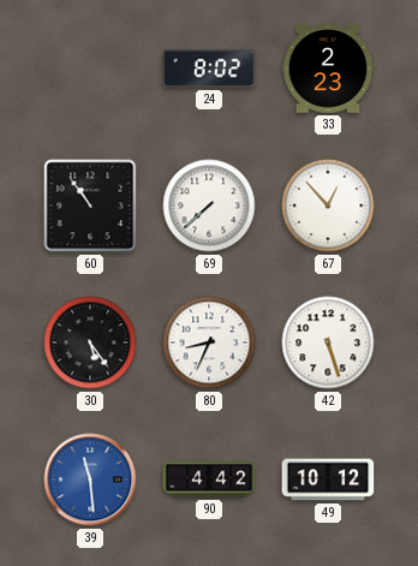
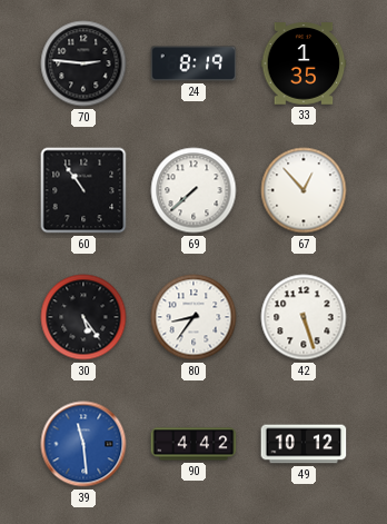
70: none -> 2:46 (83, 63)
24: 8:02 -> 8:19 (193, 63)
33: 2:23 -> 1:35 (304, 63)
80: 8:34 -> 8:36 (193, 317)
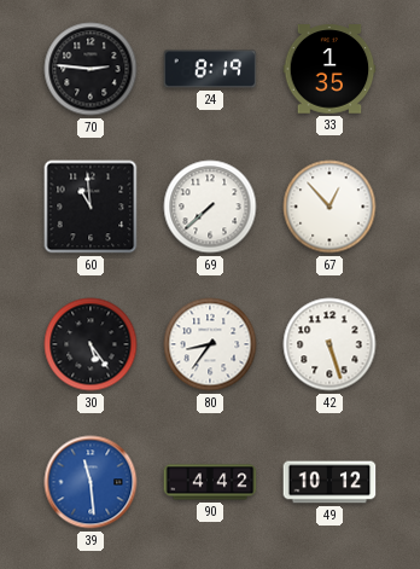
60: 10:54 -> 10:59 (91, 207)
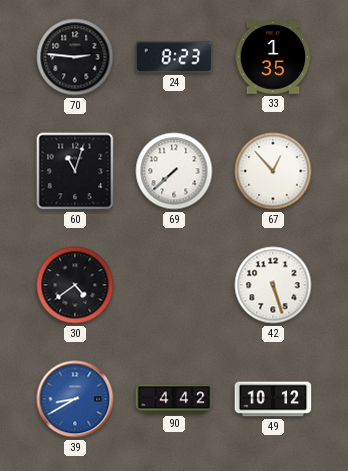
24: 8:19 -> 8:23 (174, 57)
60: 10:59 -> 11:03 (75, 171)
30: 5:24 -> 4:39 (75, 285)
80: 8:36 -> none (210, 344)
39: 11:29 -> 8:40 (75, 399)
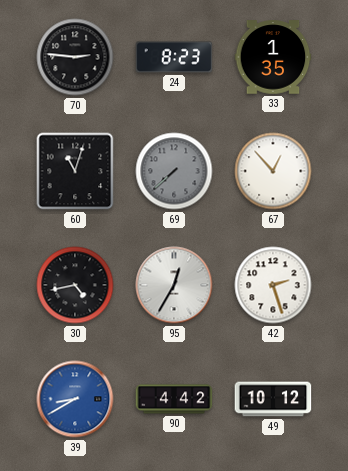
69 dial: white -> grey (174, 171)
30: 4:39 -> 4:43 (75, 285)
95: none -> 12:35 (174, 285)
42: 5:27 -> 2:27 (273, 285)
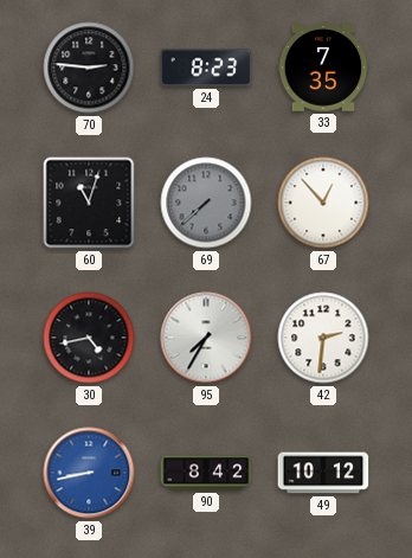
33: 1:35 -> 7:35 (323, 68)
95: 12:35 -> 7:35 (206, 338)
42: 2:27 -> 2:31 (323, 338)
39: 8:40 -> 8:43 (89, 473)
90: 4:42 -> 8:42 (206, 473)
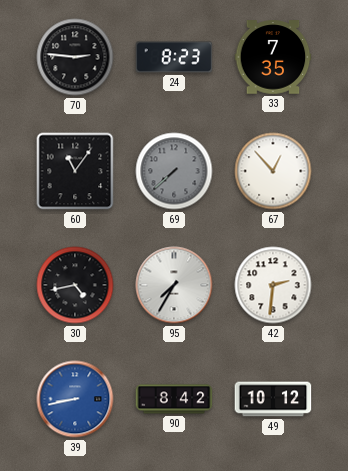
60: 11:03 -> 11:06 (75, 171)
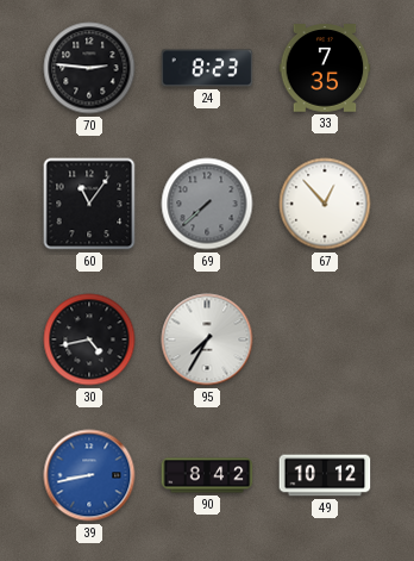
42: 2:31 -> none (273, 285)
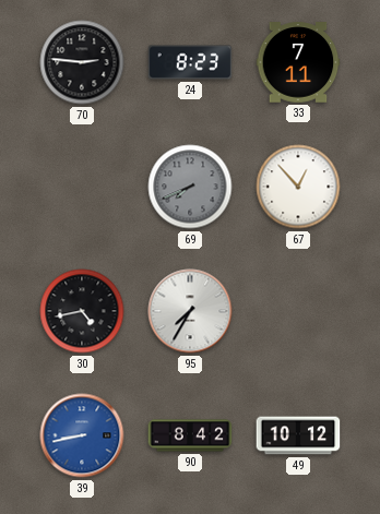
33: 7:35 -> 7:11 (298, 62)
60: 11:06 -> none (89, 204)
69: 7:38 -> 7:41 (190, 187)
